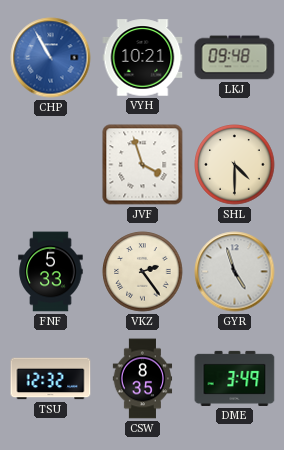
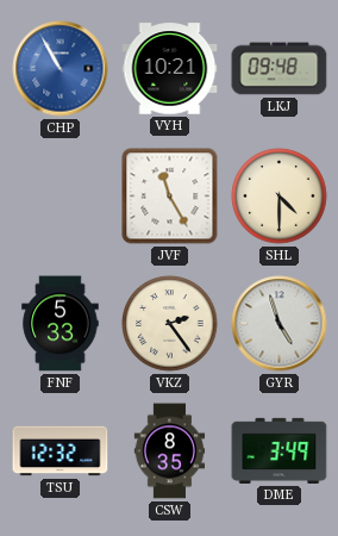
JVF: 3:57 -> 11:25 (170, 197)
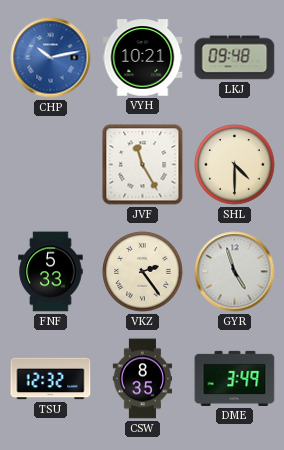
CHP: 10:55 -> 10:13 (51, 58)
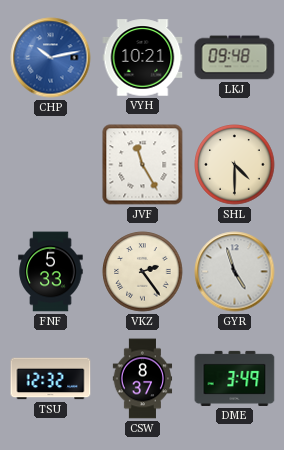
CSW: 8:35 -> 8:37 (143, 379)
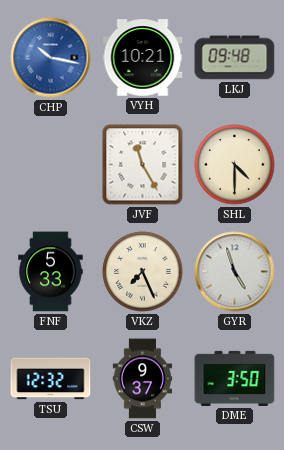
CHP: 10:13 -> 10:17 (51, 58)
VKZ: 2:24 -> 7:26 (143, 272)
CSW: 8:37 -> 9:37 (143, 379)
DME: 3:49 -> 3:50 (235, 378)
